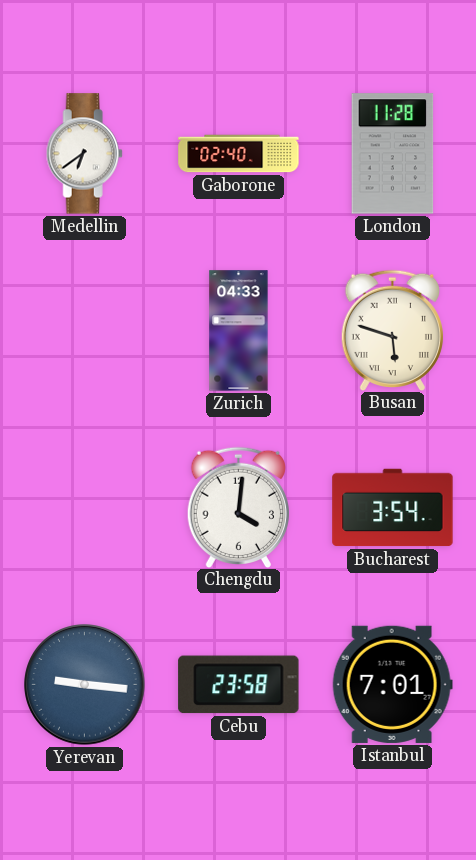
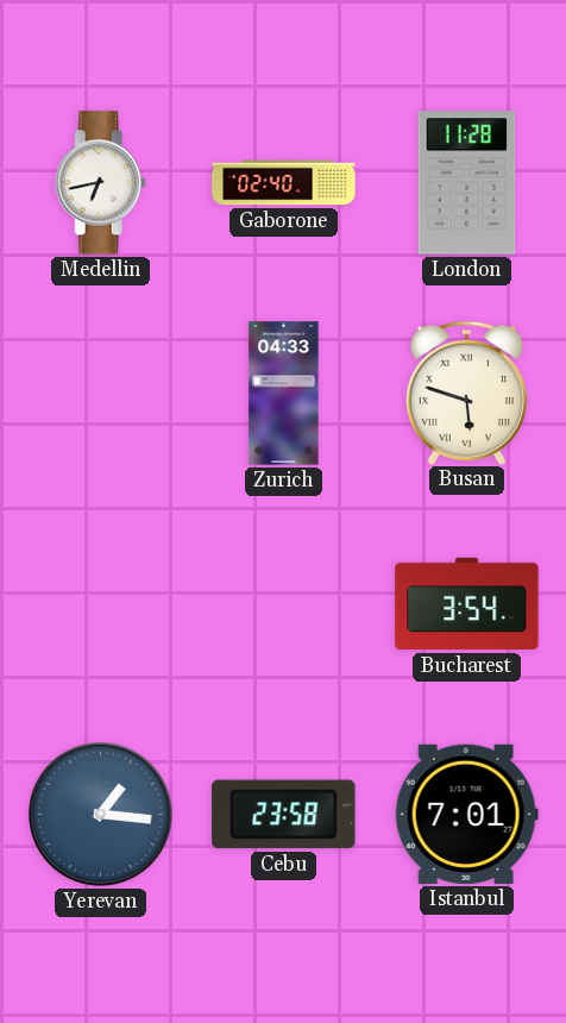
Medellin: 6:39 -> 6:43 (100, 183)
Chengdu: 4:01 -> none (238, 507)
Yerevan: 9:16 -> 1:16 (101, 815)
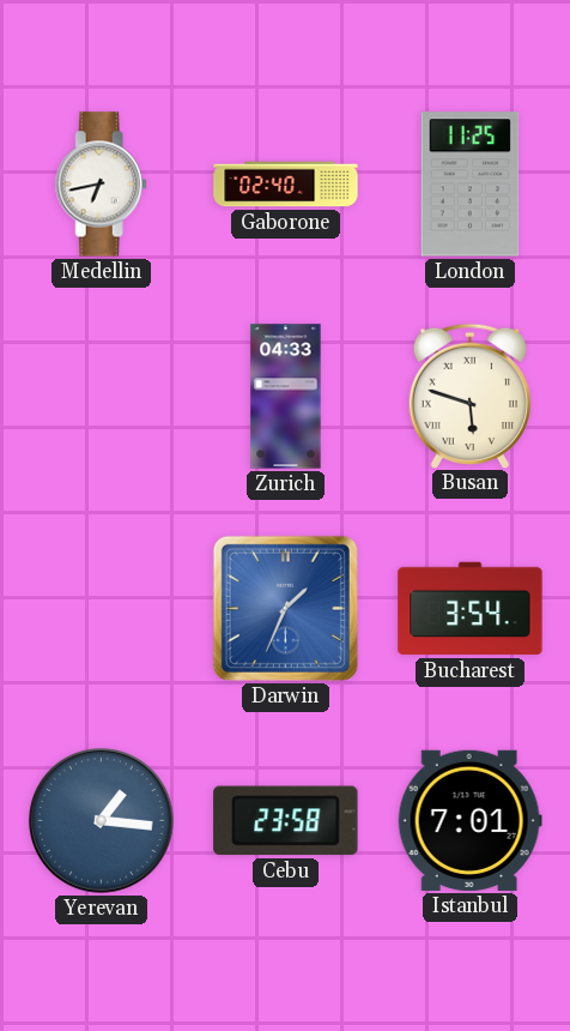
London: 11:28 -> 11:25 (471, 185)
Darwin: none -> 1:34 (285, 608)
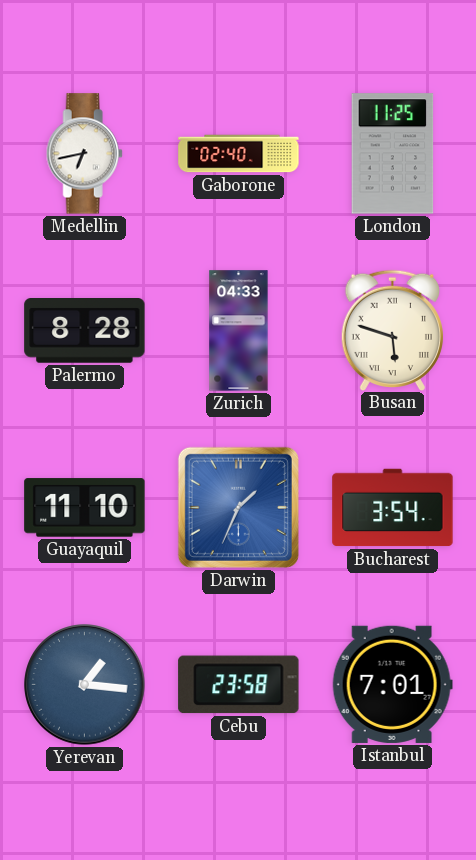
Palermo: none -> 8:28 (85, 331)
Guayaquil: none -> 11:10 (85, 508)
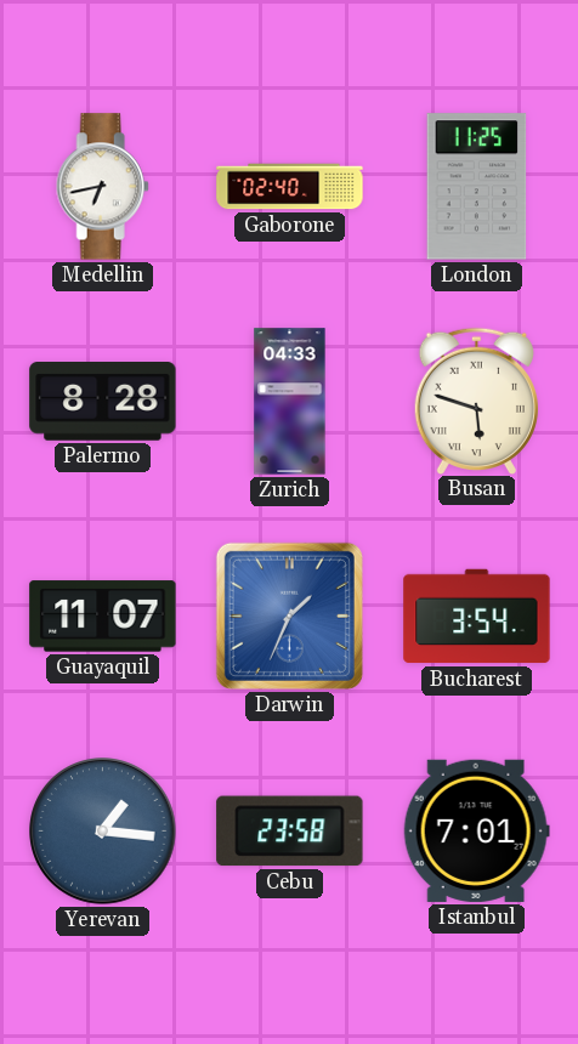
Guayaquil: 11:10 -> 11:07 (103, 617)
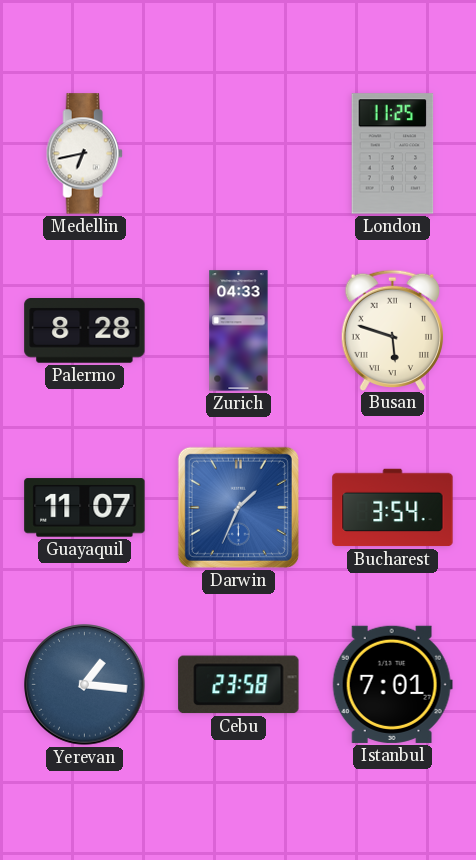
Gaborone: 02:40 -> none (290, 187)
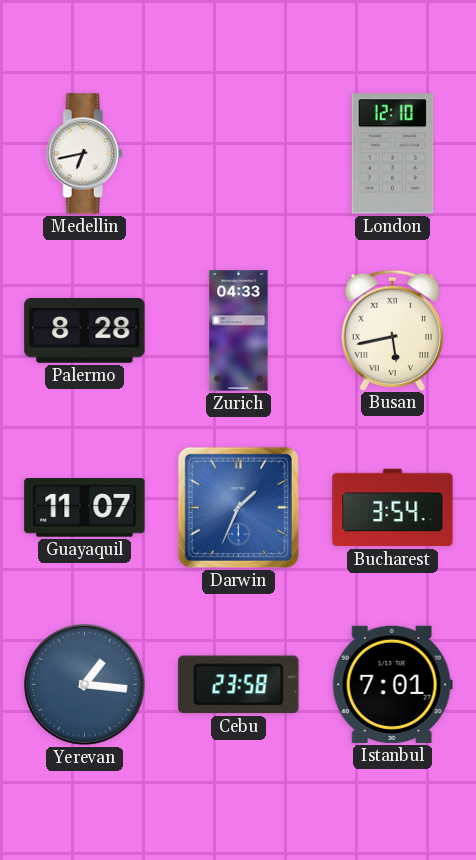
London: 11:25 -> 12:10 (393, 154)
Busan: 5:48 -> 5:43 (392, 330)
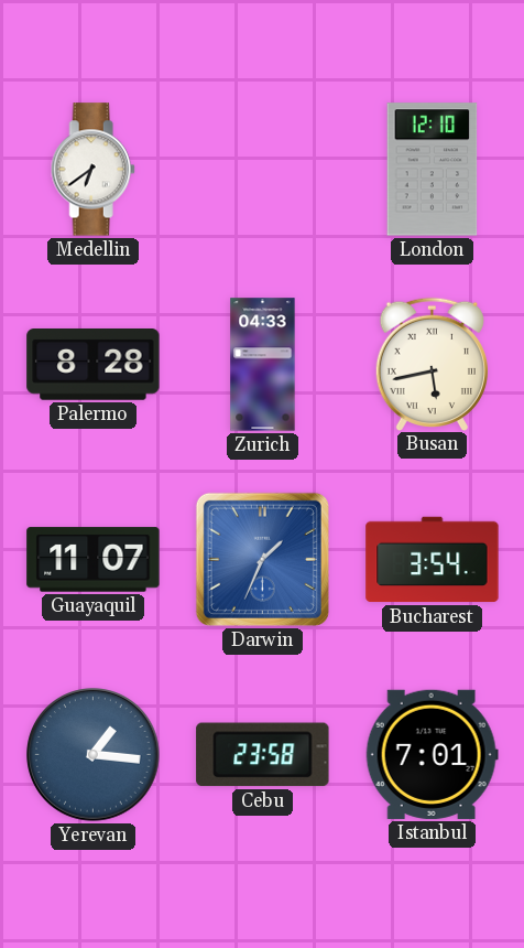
Medellin: 6:43 -> 6:39 (92, 170)
